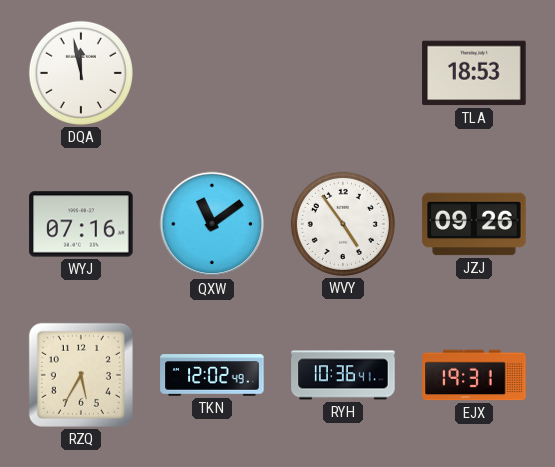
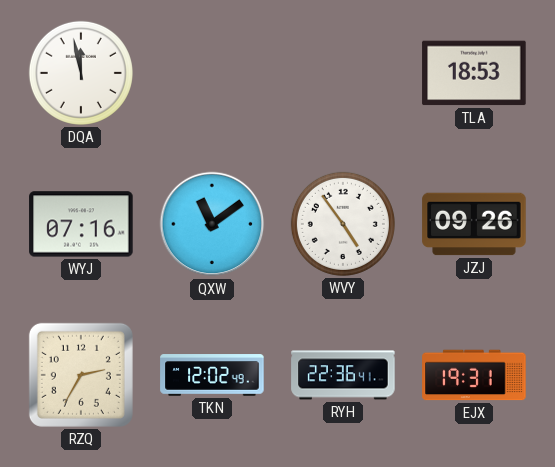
RZQ: 5:35 -> 2:35 (81, 375)
RYH: 10:36 -> 22:36 (343, 375)
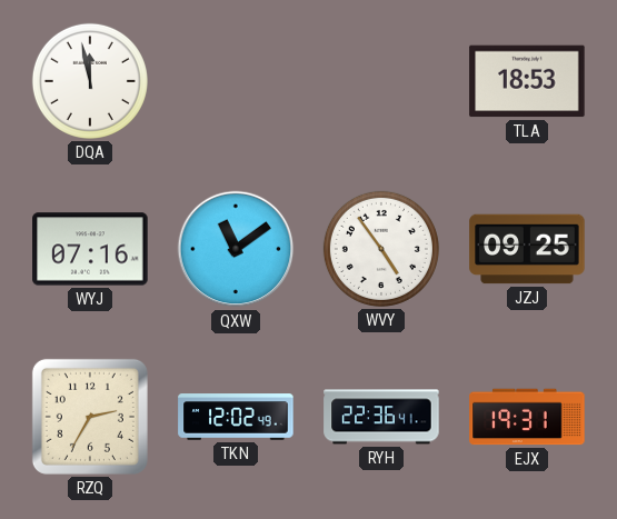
JZJ: 09:26 -> 09:25 (527, 249)
